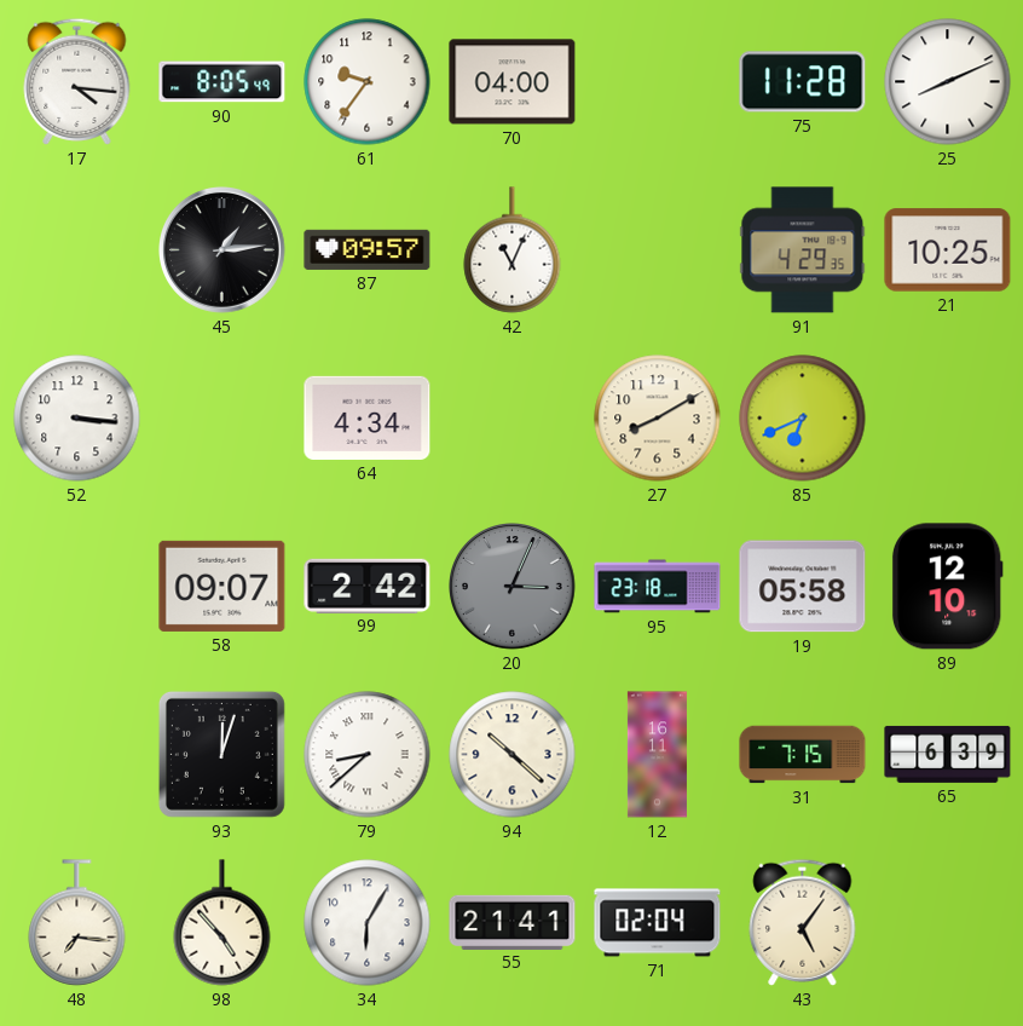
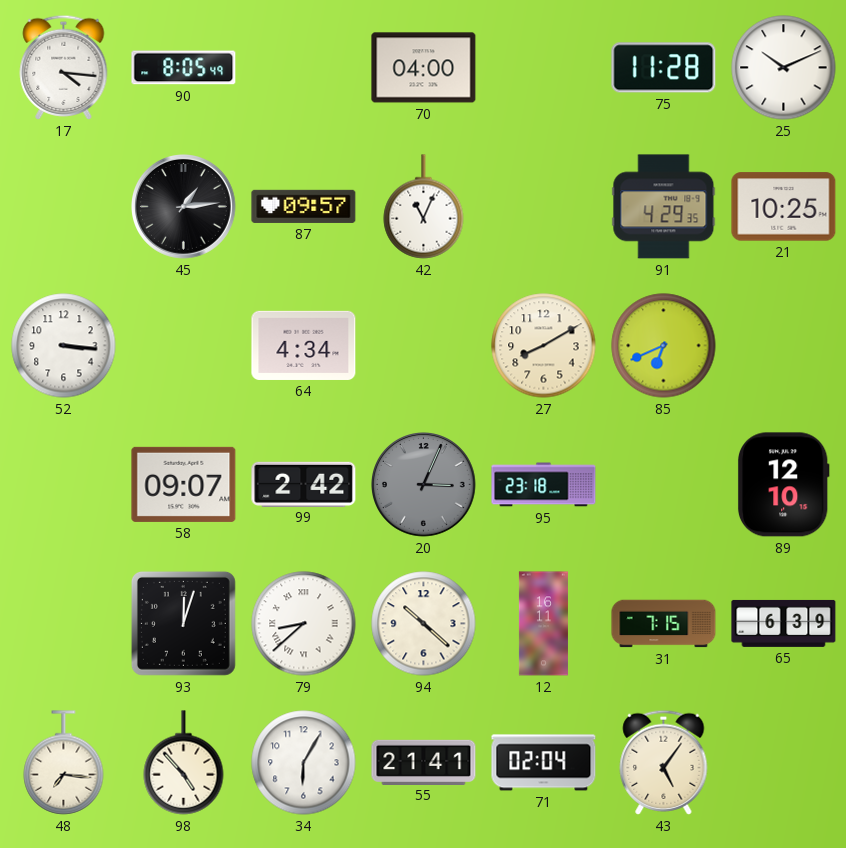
61: 9:36 -> none (368, 82)
25: 8:11 -> 10:11 (784, 68)
19: 05:58 -> none (803, 587)
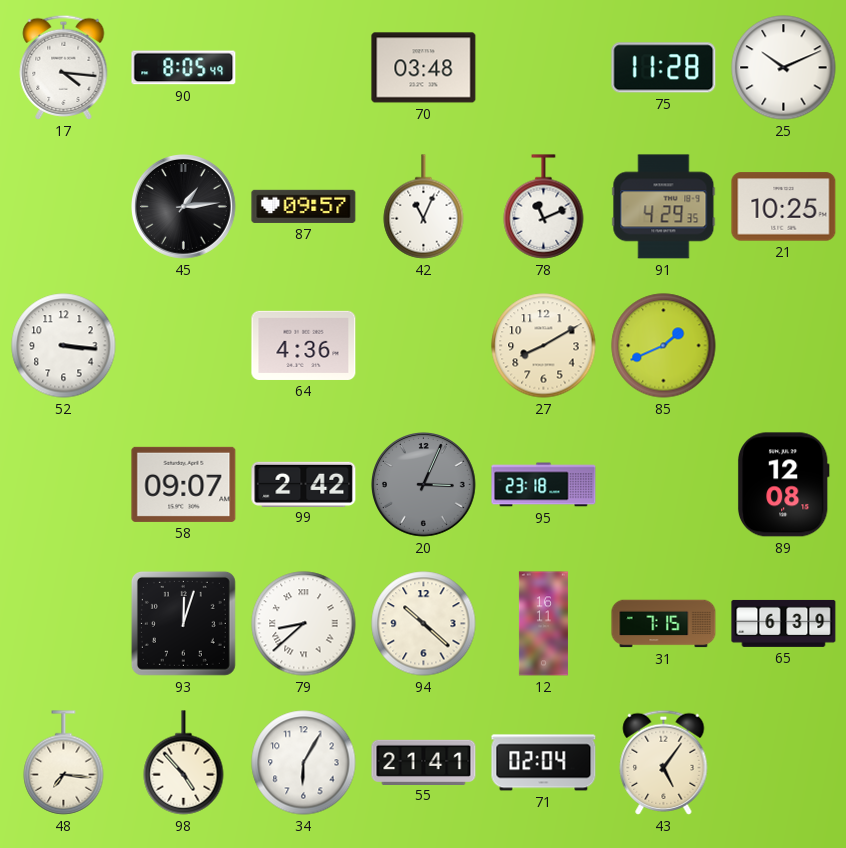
70: 04:00 -> 03:48 (424, 68)
78: none -> 11:11 (544, 207)
64: 4:34 -> 4:36 (304, 345)
85: 6:41 -> 1:41 (664, 346)
89: 12:10 -> 12:08 (783, 485)
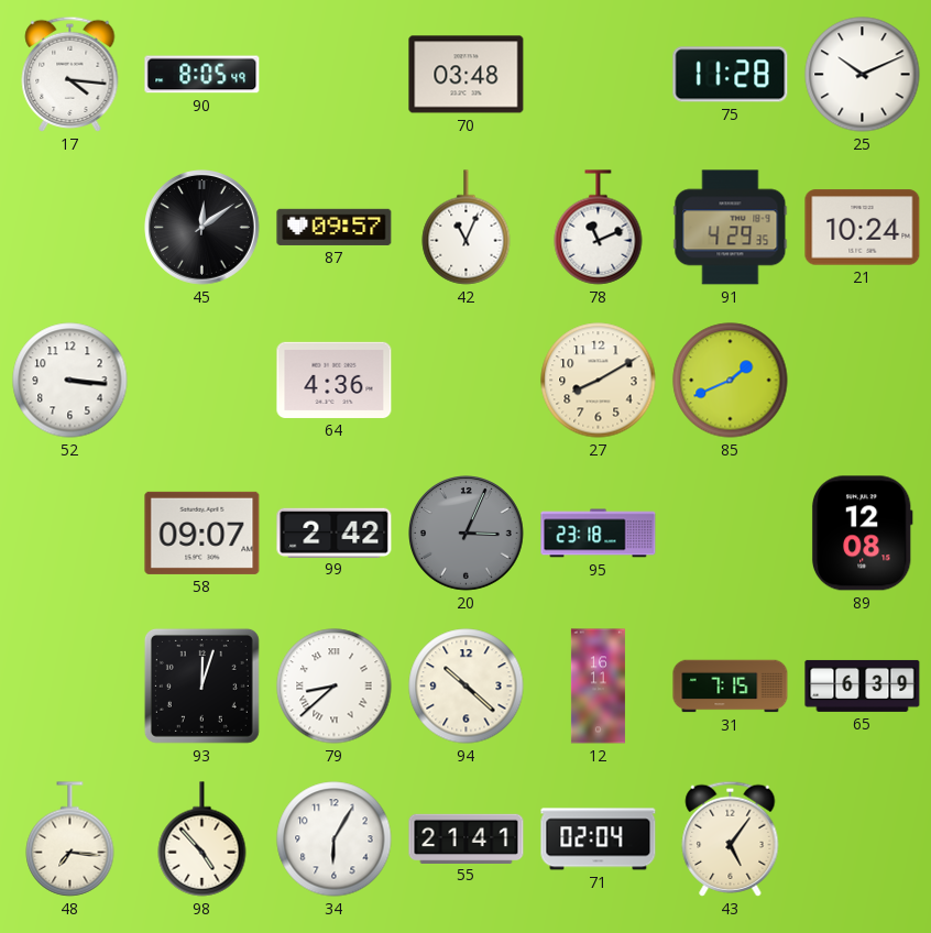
45: 1:14 -> 12:09 (202, 228)
21: 10:25 -> 10:24 (863, 228)
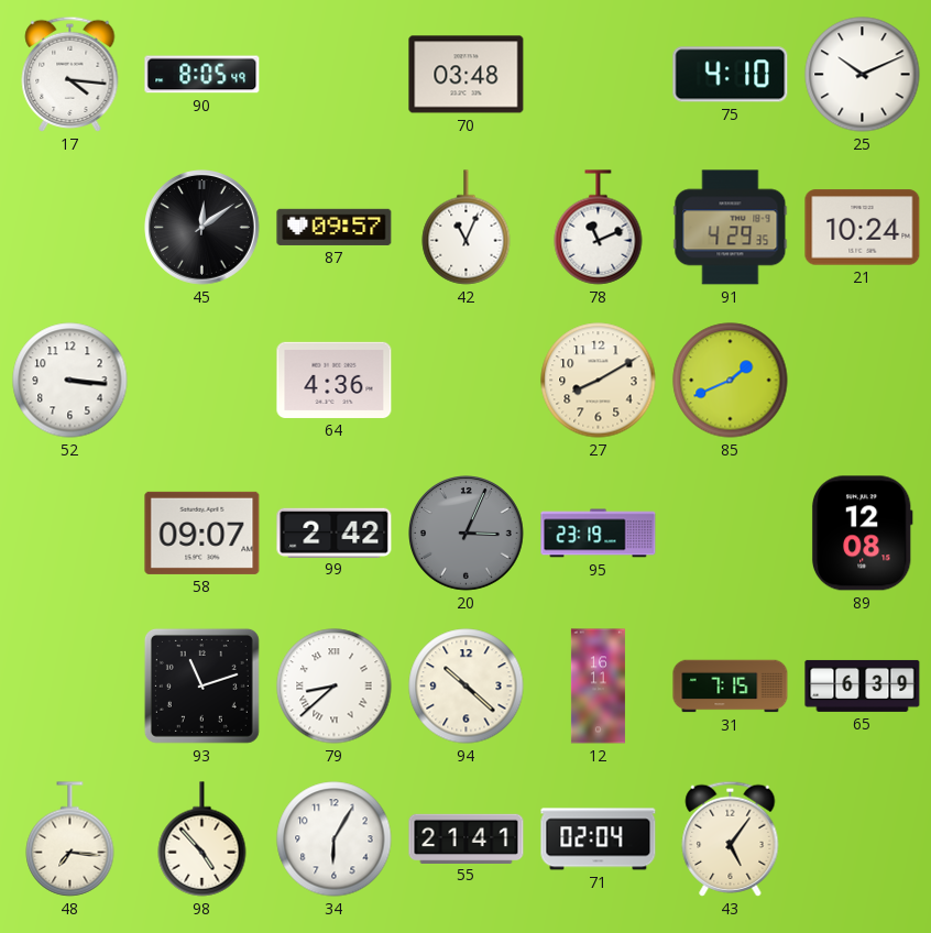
75: 11:28 -> 4:10 (731, 75)
95: 23:18 -> 23:19 (599, 534)
93: 12:03 -> 11:12 (201, 685)
